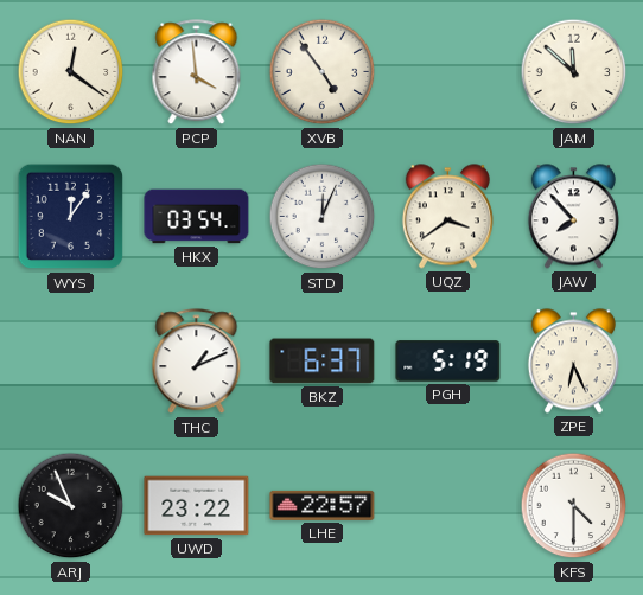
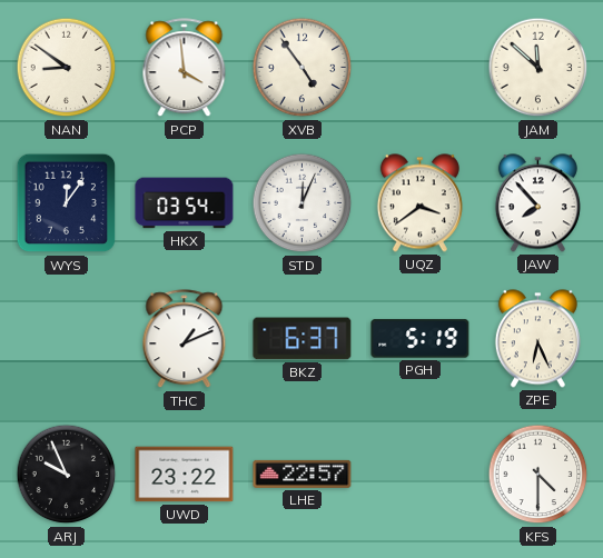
NAN: 12:21 -> 8:51 (67, 68)
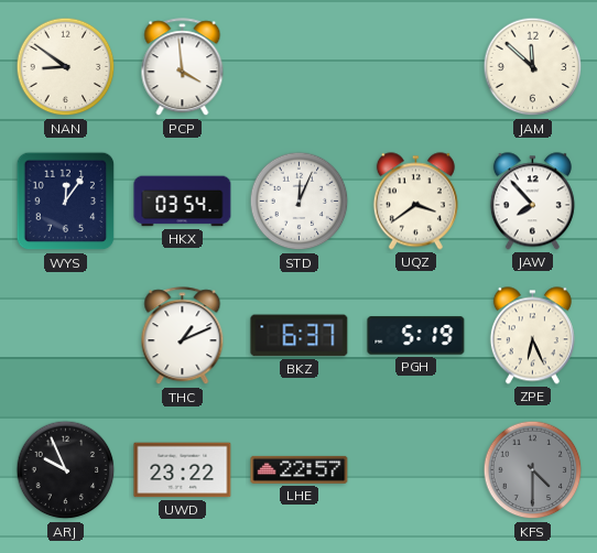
XVB: 4:54 -> none (303, 68)
KFS dial: white -> grey (533, 470)
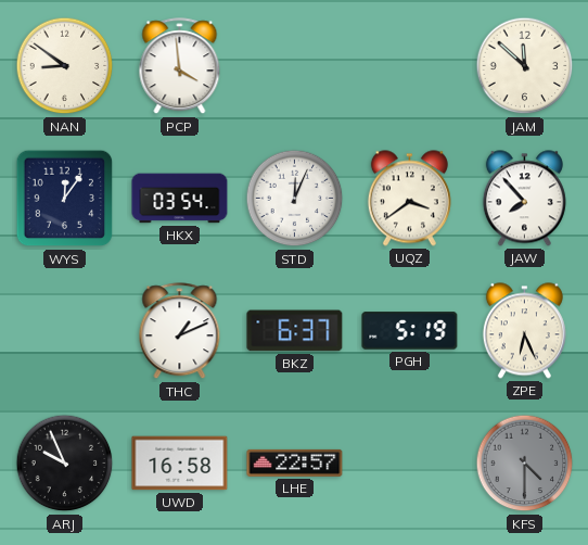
UWD: 23:22 -> 16:58 (180, 464)
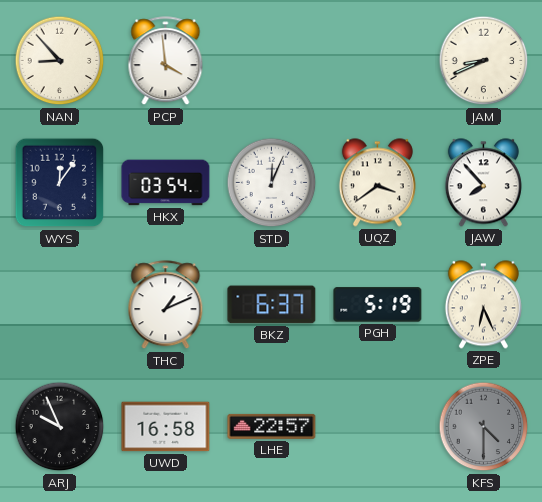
NAN: 8:51 -> 8:53 (60, 61)
JAM: 11:52 -> 8:41 (484, 61)
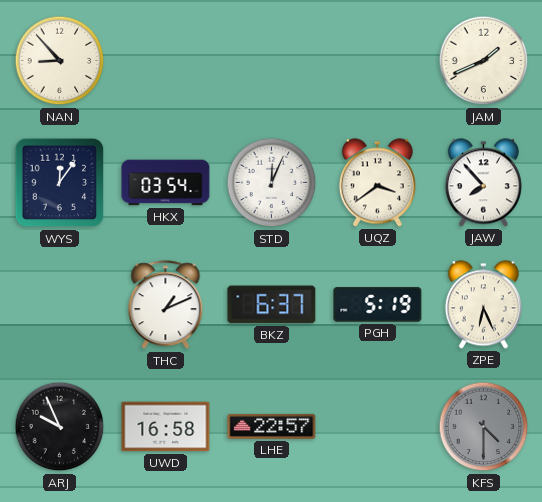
PCP: 3:59 -> none (166, 61)
JAM: 8:41 -> 1:41 (484, 61)
